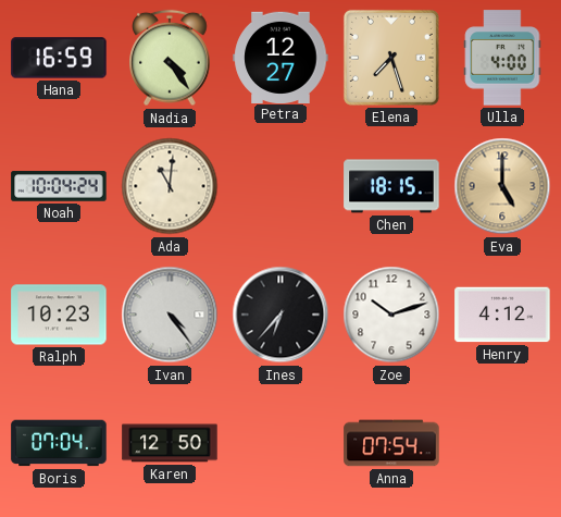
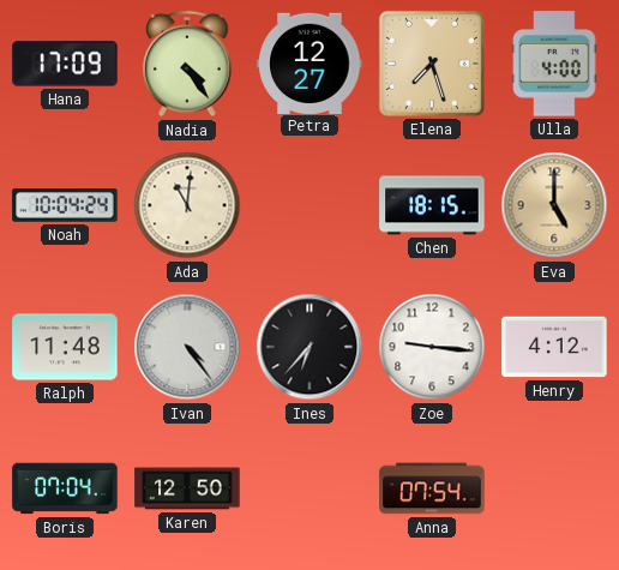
Hana: 16:59 -> 17:09 (65, 64)
Ralph: 10:23 -> 11:48 (65, 347)
Zoe: 10:12 -> 9:16 (432, 347)
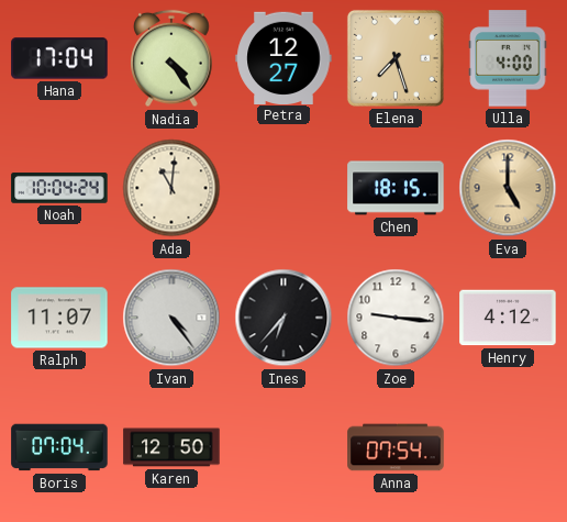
Hana: 17:09 -> 17:04 (59, 58)
Ralph: 11:48 -> 11:07 (59, 318)
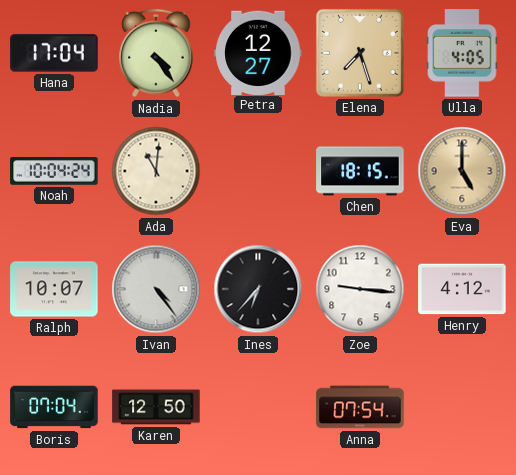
Ulla: 4:00 -> 4:05 (462, 53)
Ralph: 11:07 -> 10:07 (54, 289)
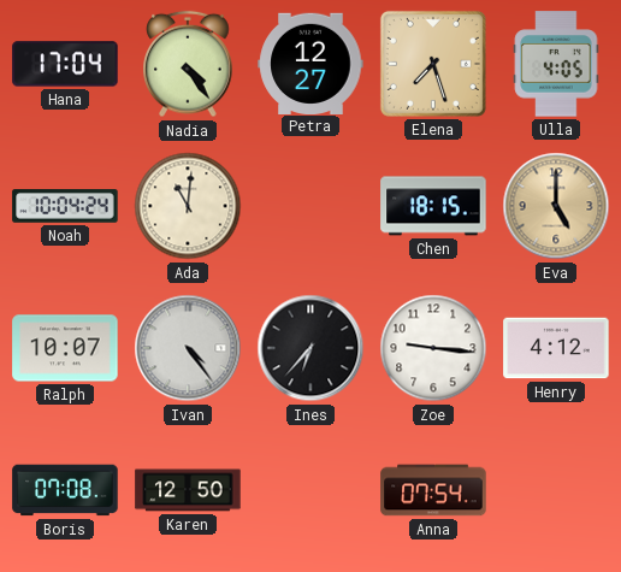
Boris: 07:04 -> 07:08 (65, 490)
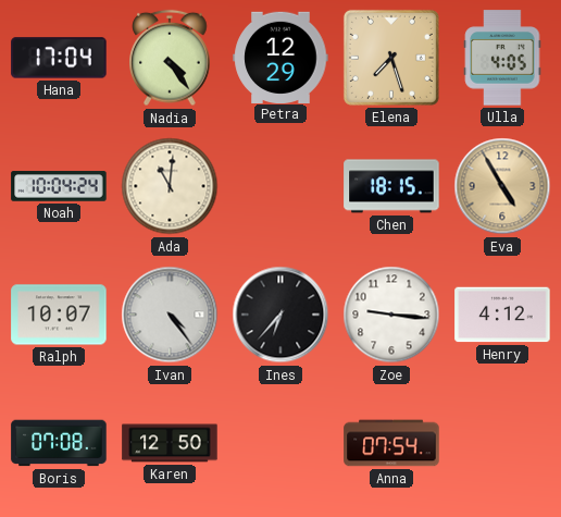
Petra: 12:27 -> 12:29 (280, 57)
Eva: 5:00 -> 4:55 (502, 186)
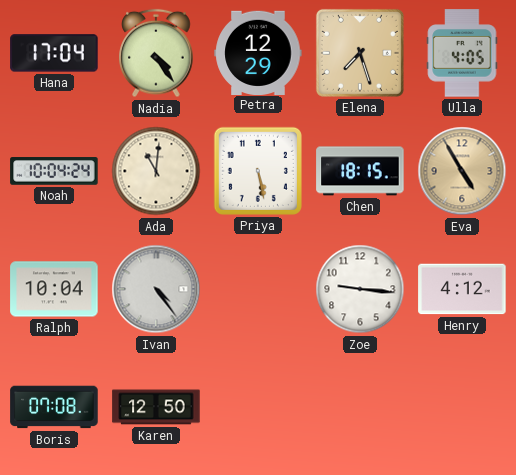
Priya: none -> 5:28 (258, 171)
Ralph: 10:07 -> 10:04 (54, 289)
Ines: 6:37 -> none (280, 315)
Anna: 07:54 -> none (391, 443)
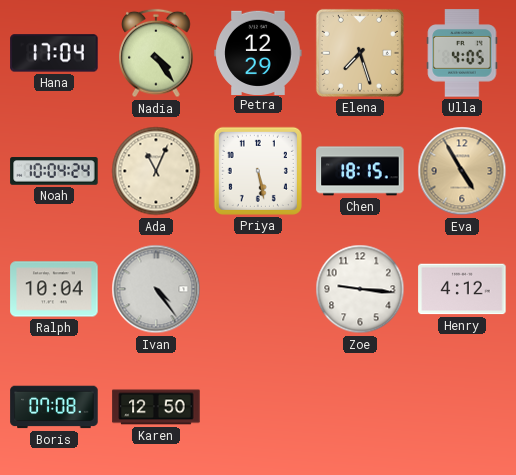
Ada: 11:01 -> 11:04 (156, 171)
